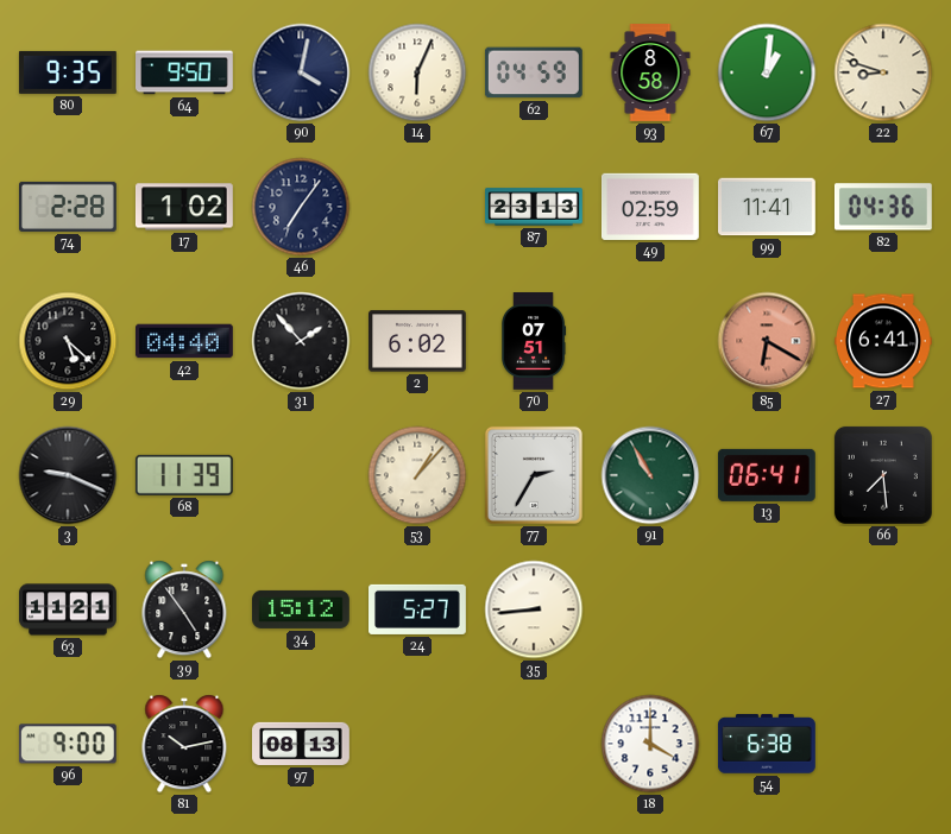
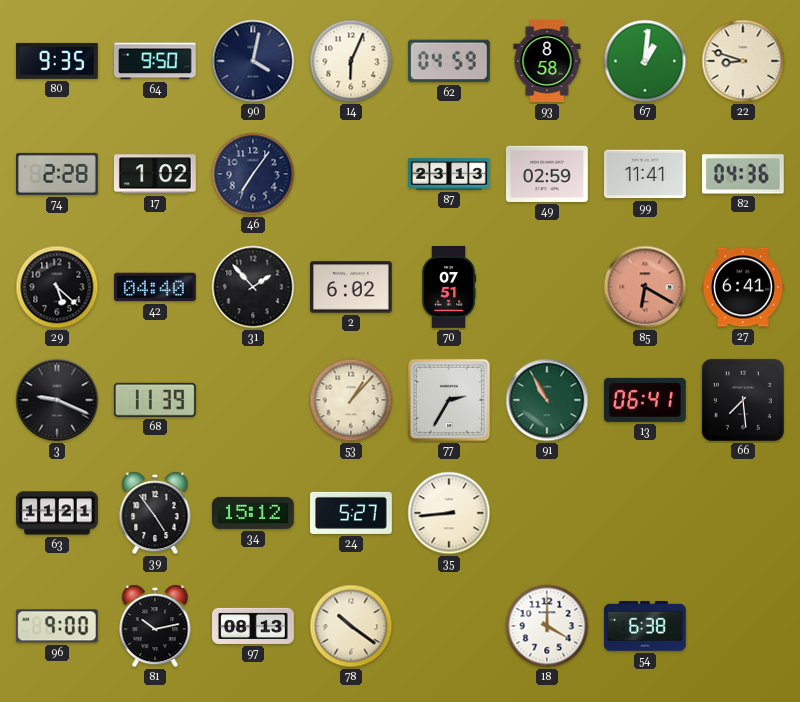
78: none -> 10:21 (351, 626)
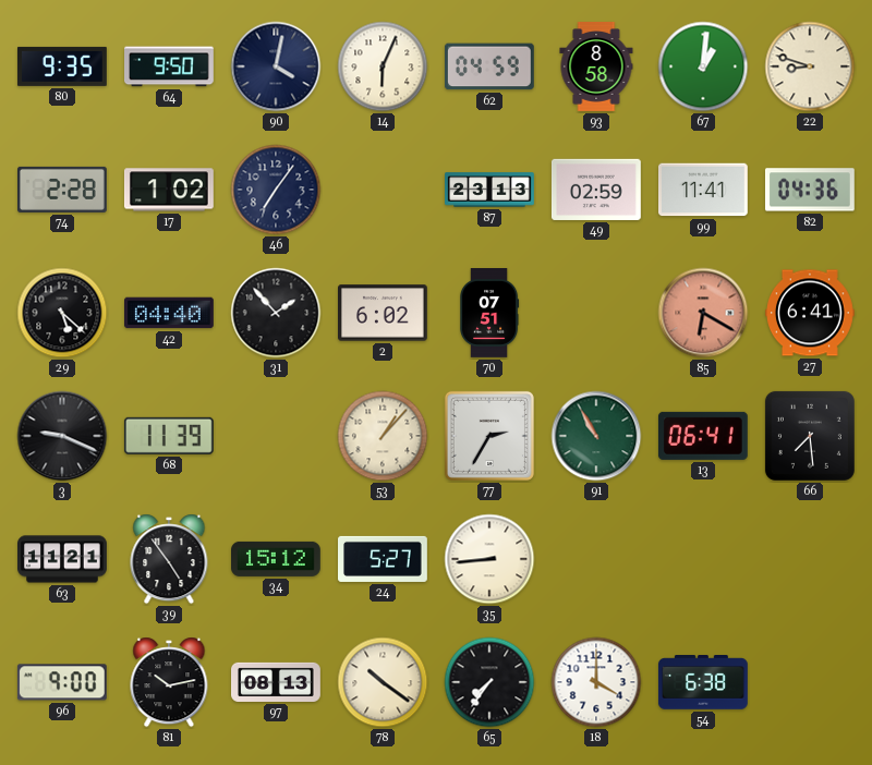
65: none -> 7:36 (489, 682)
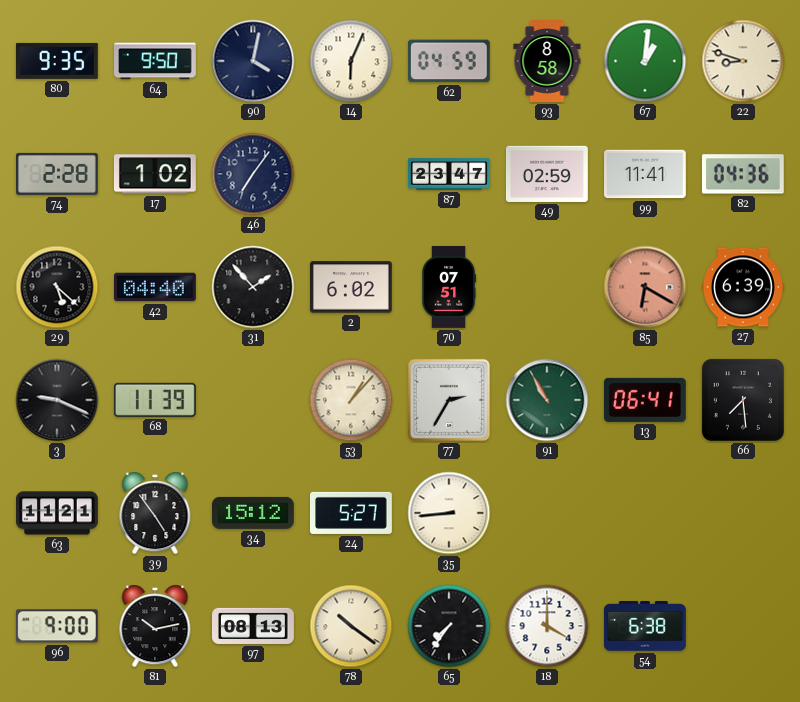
87: 23:13 -> 23:47 (449, 174)
27: 6:41 -> 6:39 (744, 287)
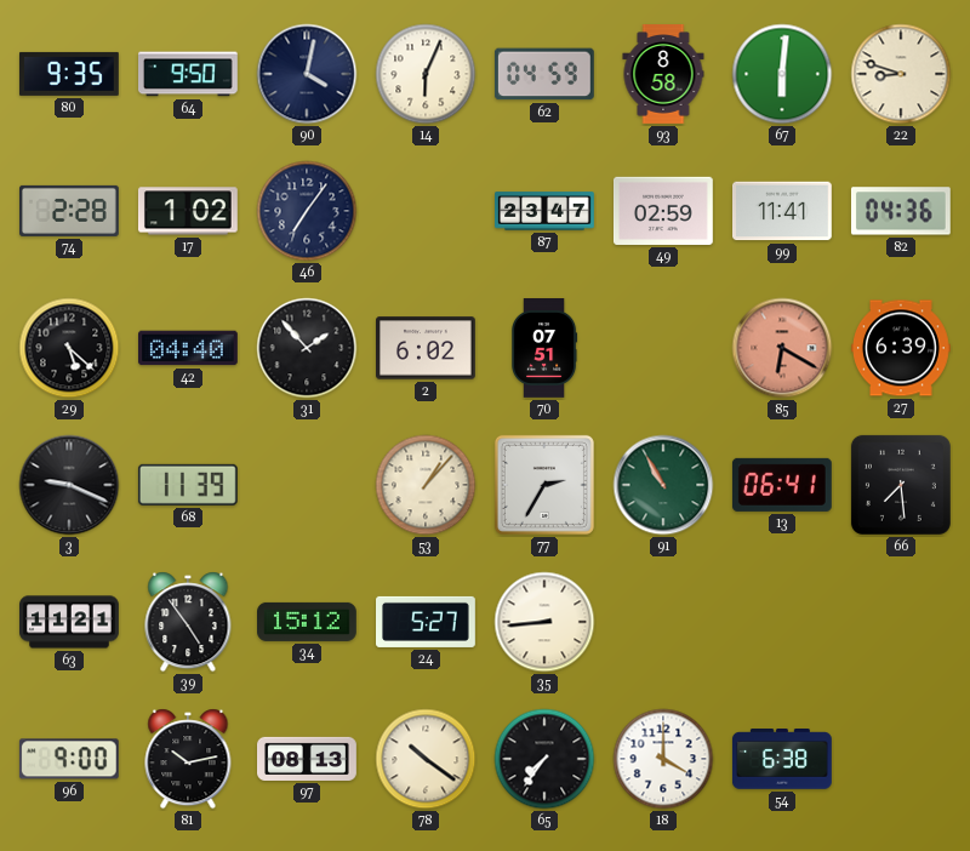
67: 1:01 -> 6:01 (782, 74)
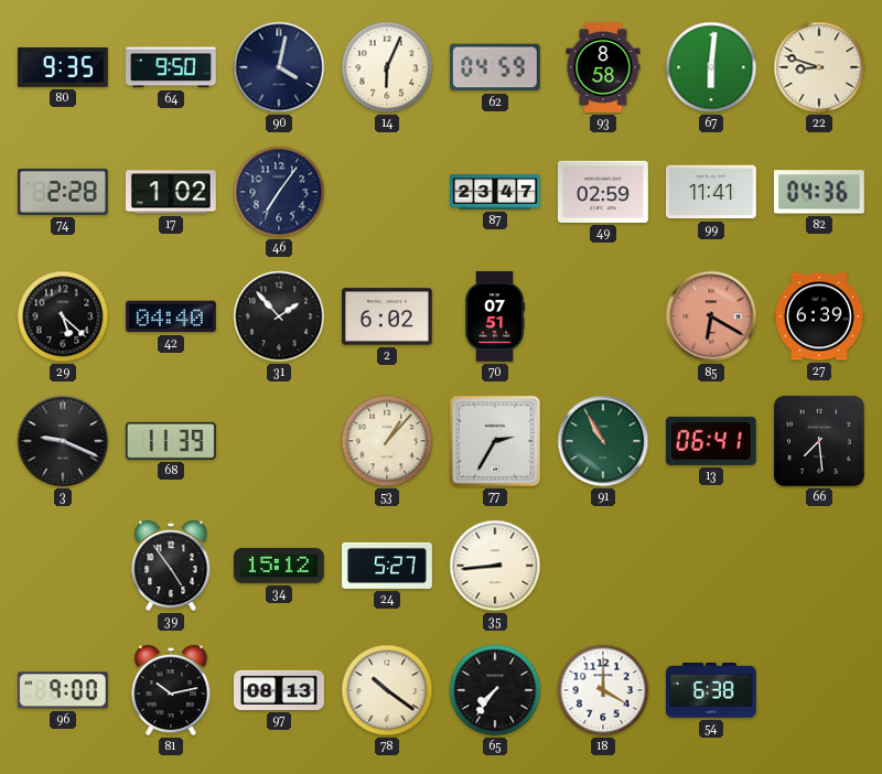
63: 11:21 -> none (70, 622)
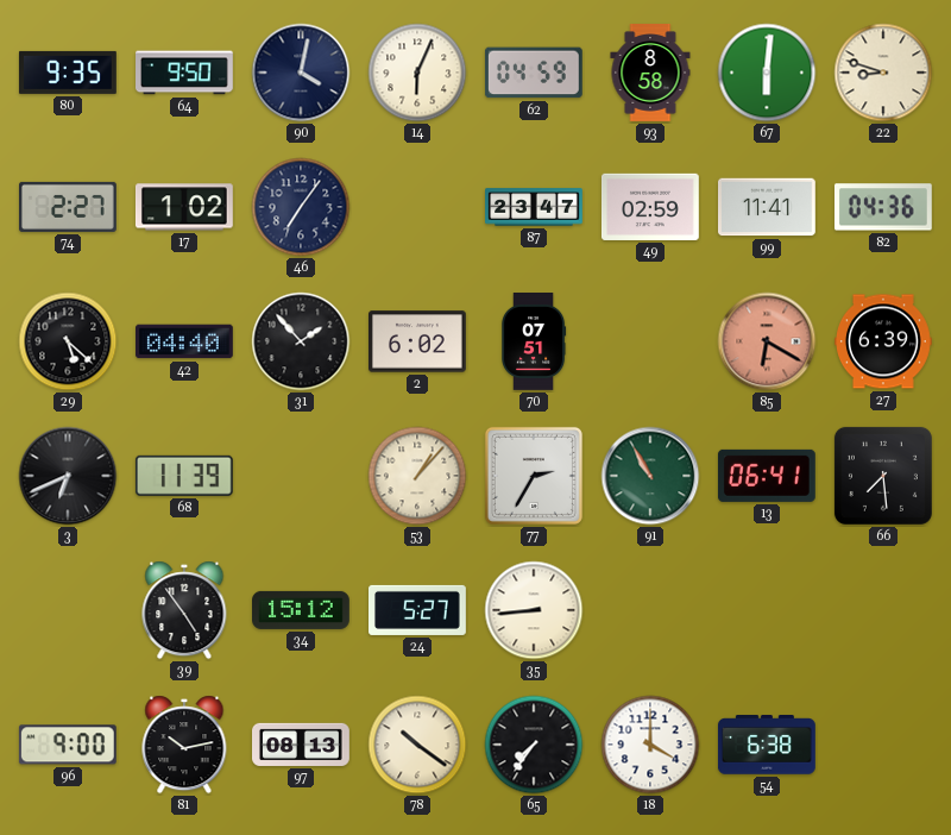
74: 2:28 -> 2:27 (69, 207)
3: 9:19 -> 6:41 (68, 476)
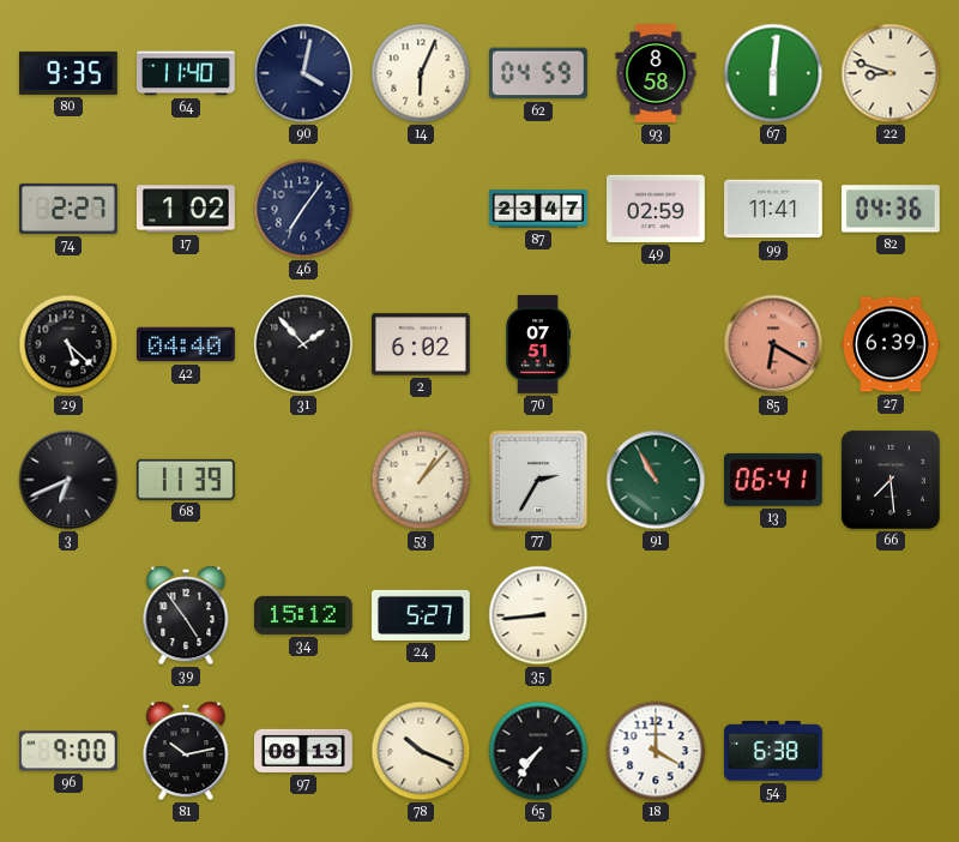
64: 9:50 -> 11:40 (187, 73)
78: 10:21 -> 10:19 (421, 751)
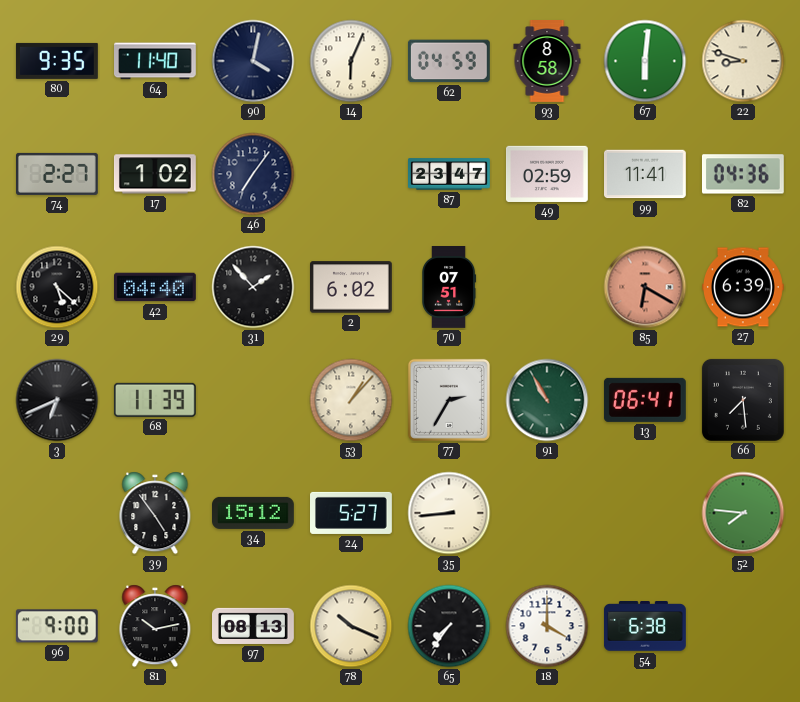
52: none -> 7:46 (743, 513)
